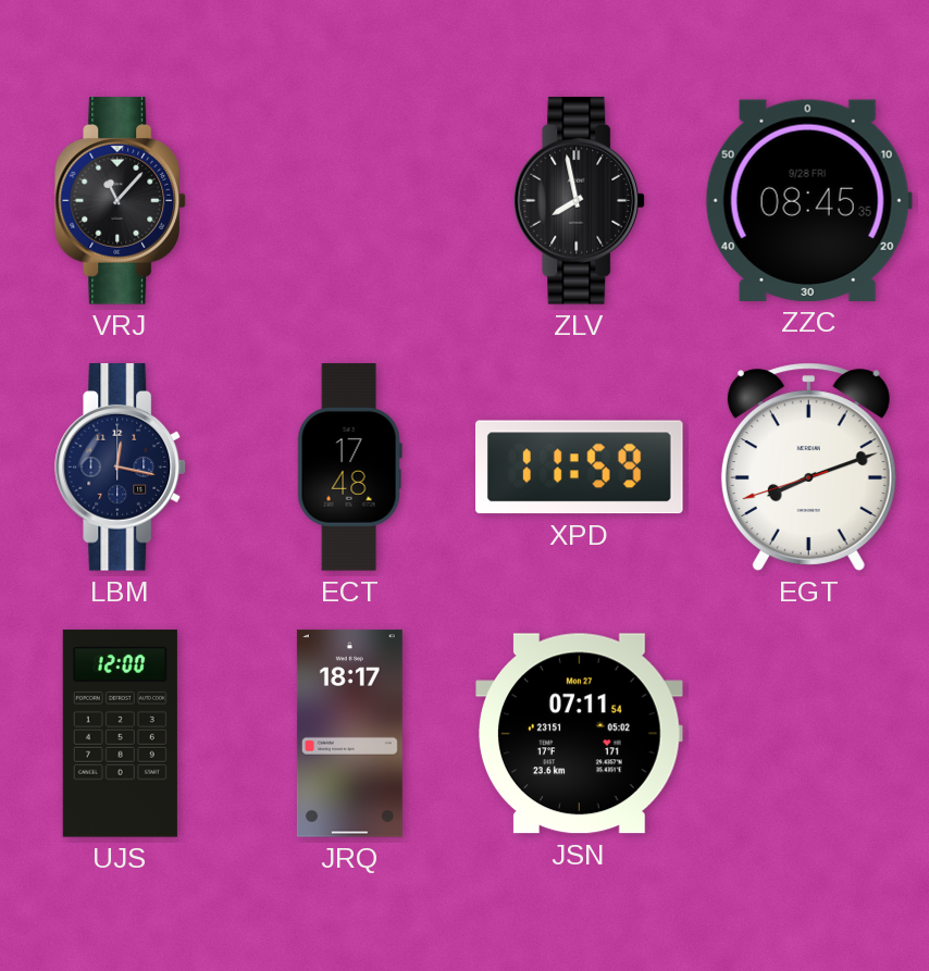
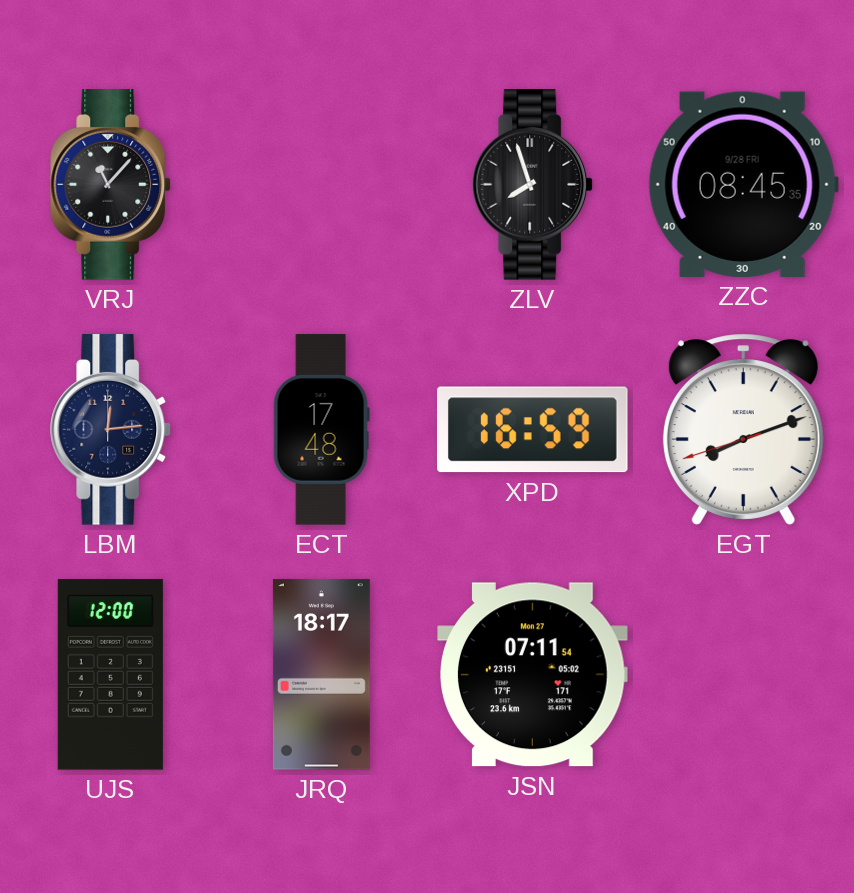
ZLV: 7:58 -> 7:57 (533, 185)
LBM: 12:17 -> 12:14 (111, 430)
XPD: 11:59 -> 16:59 (533, 430)
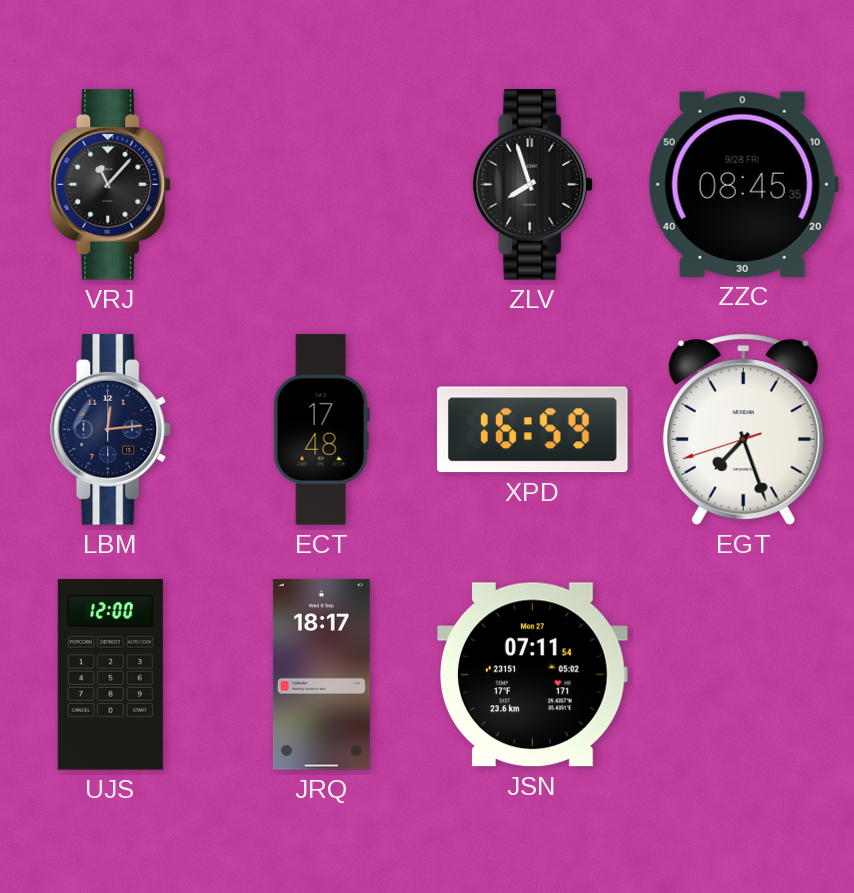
EGT: 8:11 -> 7:26 (743, 429)
